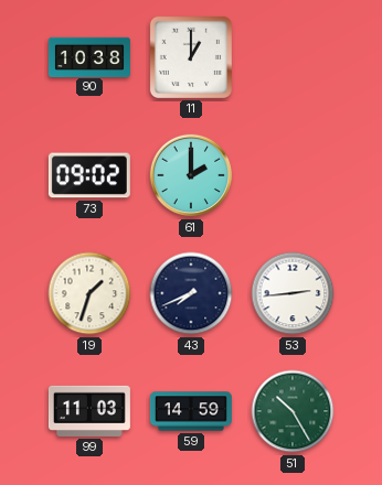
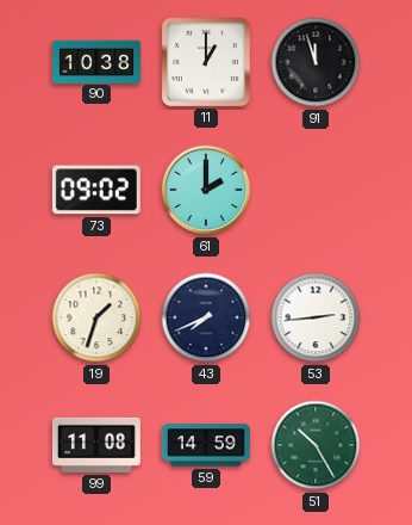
91: none -> 11:57 (316, 62)
99: 11:03 -> 11:08 (96, 445)
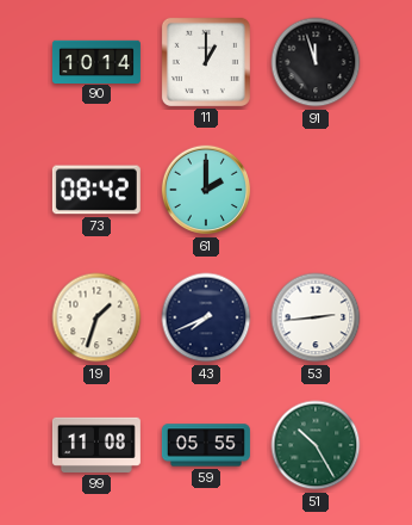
90: 10:38 -> 10:14 (96, 61)
73: 09:02 -> 08:42 (96, 190)
59: 14:59 -> 05:55 (206, 445)
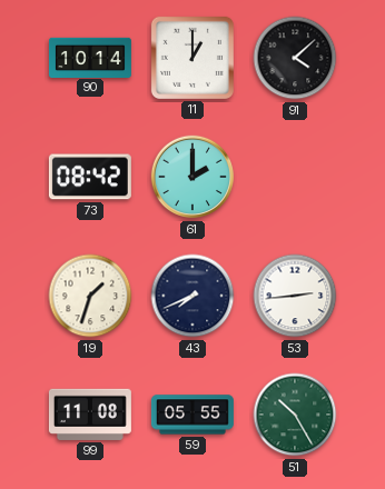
91: 11:57 -> 4:08 (295, 58)
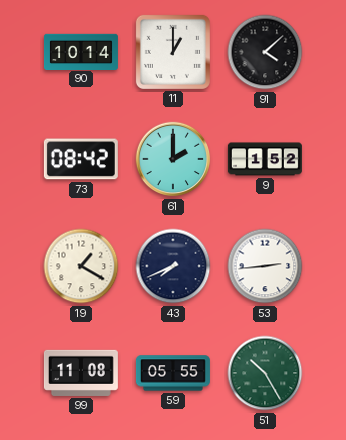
9: none -> 1:52 (265, 159)
19: 1:33 -> 1:20 (81, 266)
